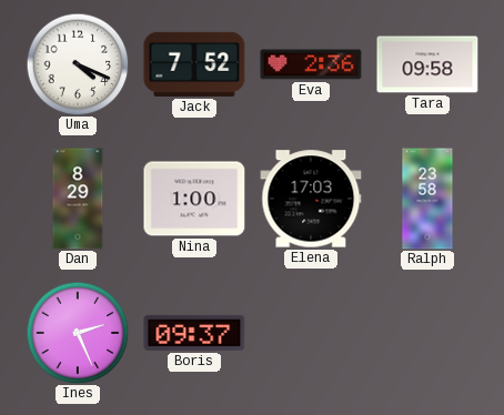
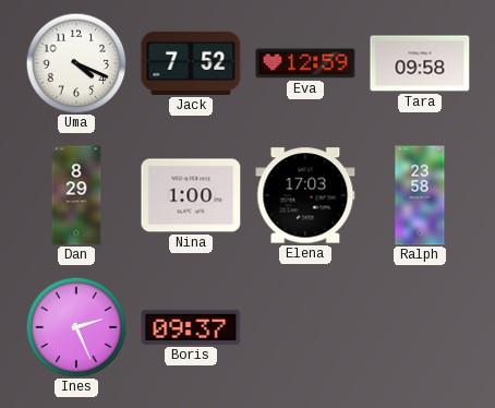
Eva: 2:36 -> 12:59 (305, 63)
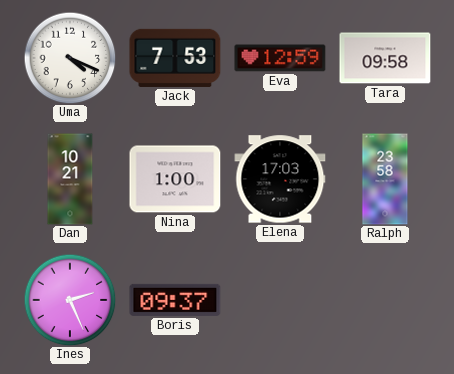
Jack: 7:52 -> 7:53 (175, 58)
Dan: 8:29 -> 10:21 (70, 179)
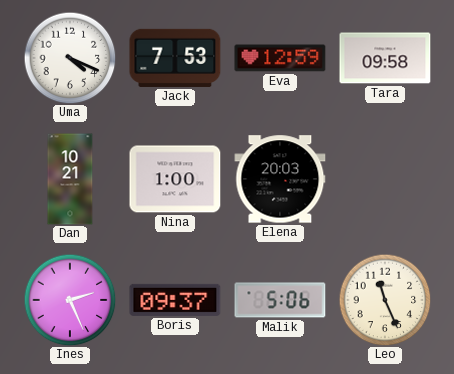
Elena: 17:03 -> 20:03 (280, 179)
Ralph: 23:58 -> none (385, 179)
Malik: none -> 5:06 (280, 300)
Leo: none -> 11:26 (385, 300)
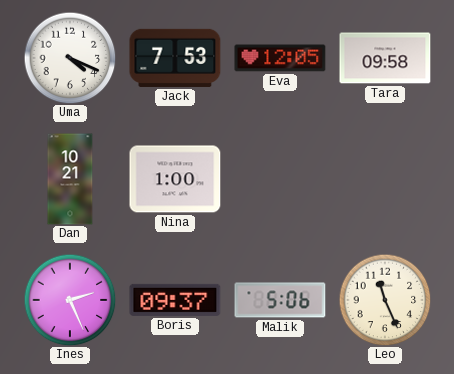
Eva: 12:59 -> 12:05 (280, 58)
Elena: 20:03 -> none (280, 179)
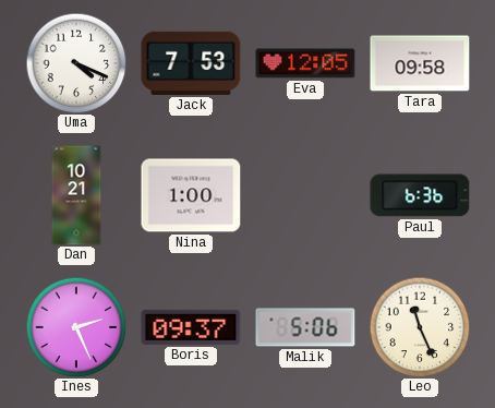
Paul: none -> 6:36 (420, 195)
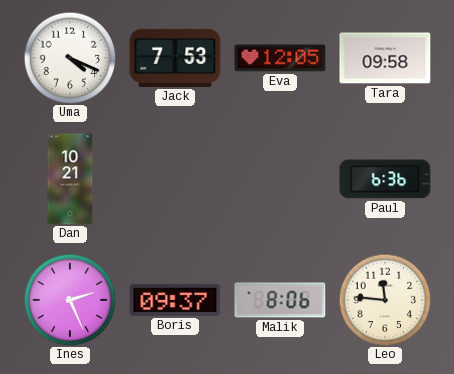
Nina: 1:00 -> none (191, 195)
Malik: 5:06 -> 8:06 (280, 300)
Leo: 11:26 -> 11:46 (385, 300)
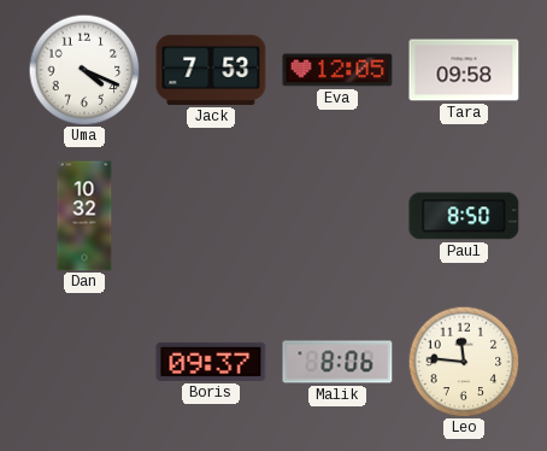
Dan: 10:21 -> 10:32 (84, 216)
Paul: 6:36 -> 8:50 (464, 216)
Ines: 2:26 -> none (70, 300)
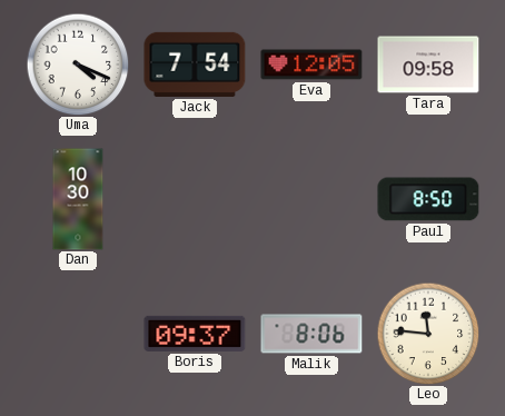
Jack: 7:53 -> 7:54 (195, 65)
Dan: 10:32 -> 10:30 (78, 199)
